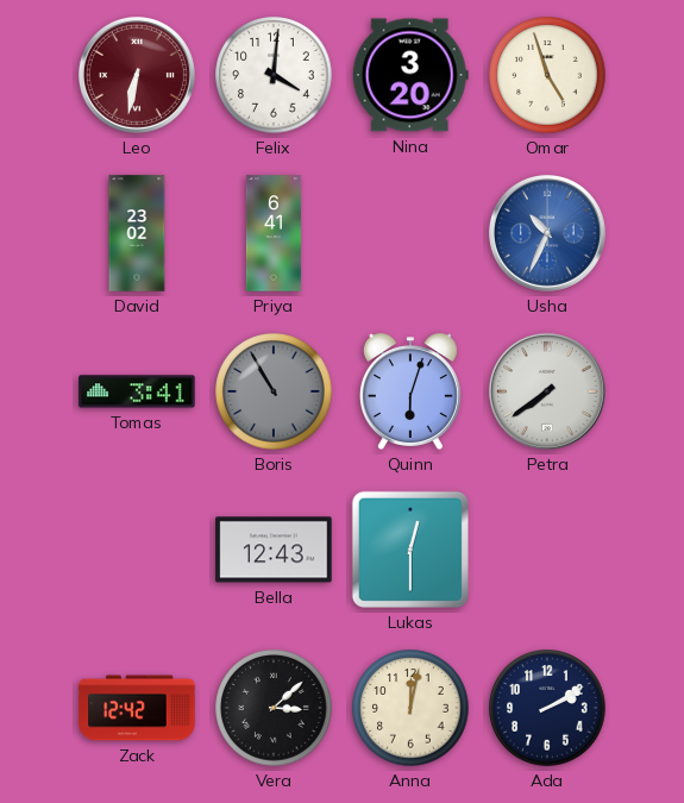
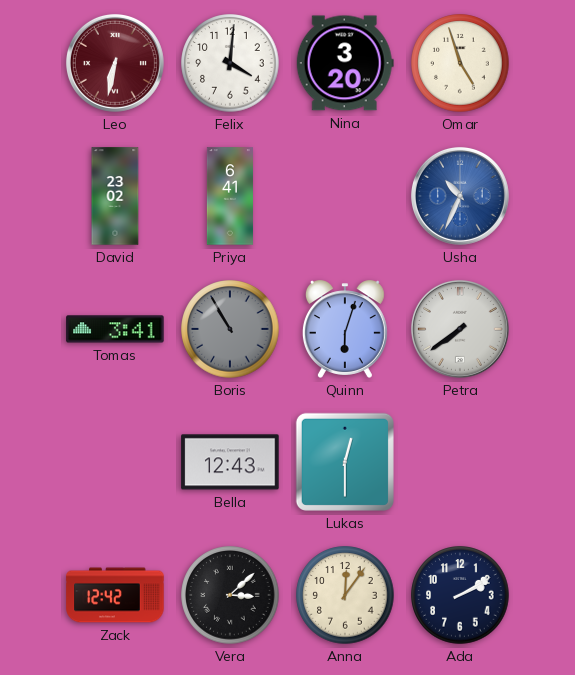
Anna: 12:02 -> 12:06 (345, 595)
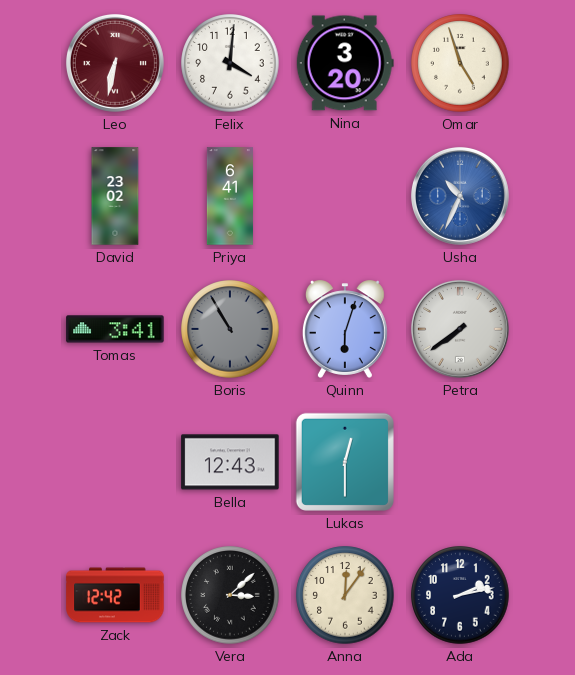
Ada: 2:10 -> 2:13 (460, 595)
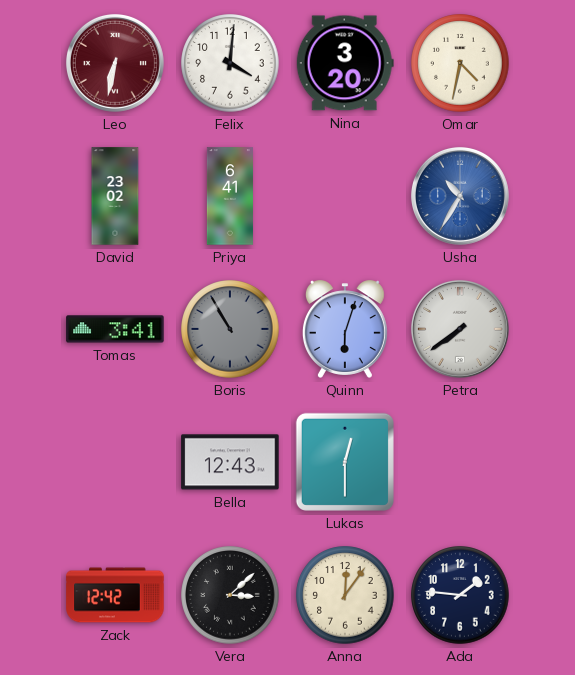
Omar: 4:57 -> 4:32 (460, 63)
Usha: 10:34 -> 10:35 (460, 196)
Ada: 2:13 -> 1:46 (460, 595)
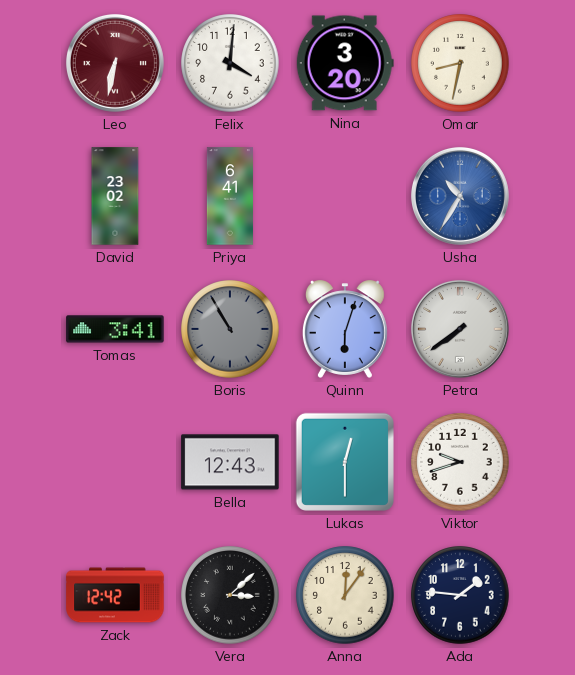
Omar: 4:32 -> 8:32 (460, 63)
Viktor: none -> 9:42 (460, 462)
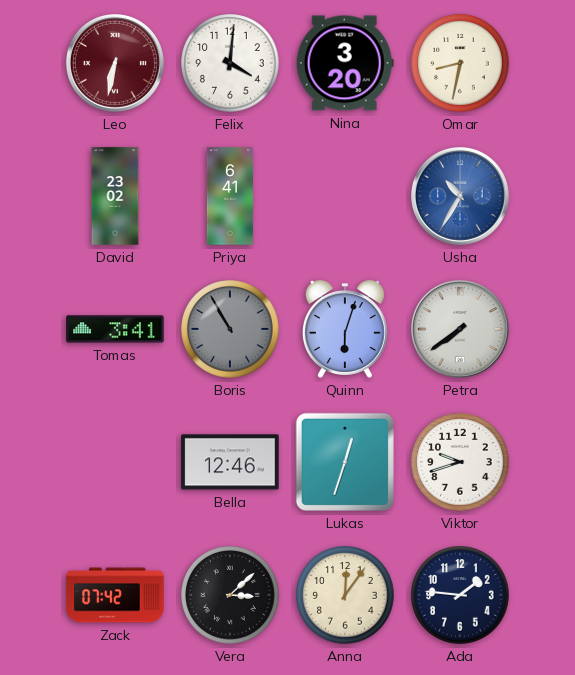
Bella: 12:43 -> 12:46 (230, 462)
Lukas: 12:30 -> 12:33 (345, 462)
Zack: 12:42 -> 07:42 (115, 595)
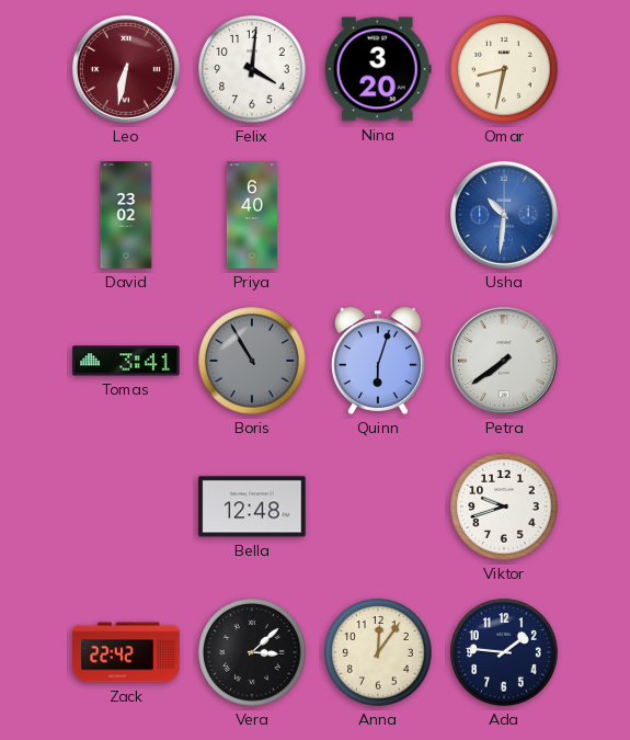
Priya: 6:41 -> 6:40 (252, 215)
Usha: 10:35 -> 10:31 (504, 215)
Bella: 12:46 -> 12:48 (252, 506)
Lukas: 12:33 -> none (345, 462)
Zack: 07:42 -> 22:42 (126, 652)
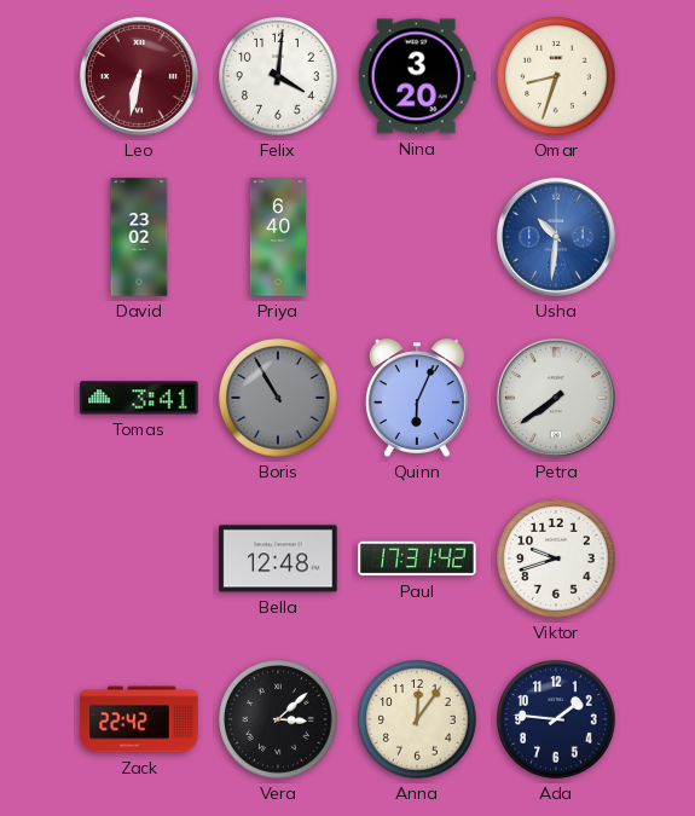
Omar: 8:32 -> 8:33 (556, 76)
Quinn: 6:03 -> 6:04 (417, 398)
Paul: none -> 17:31 (417, 559)
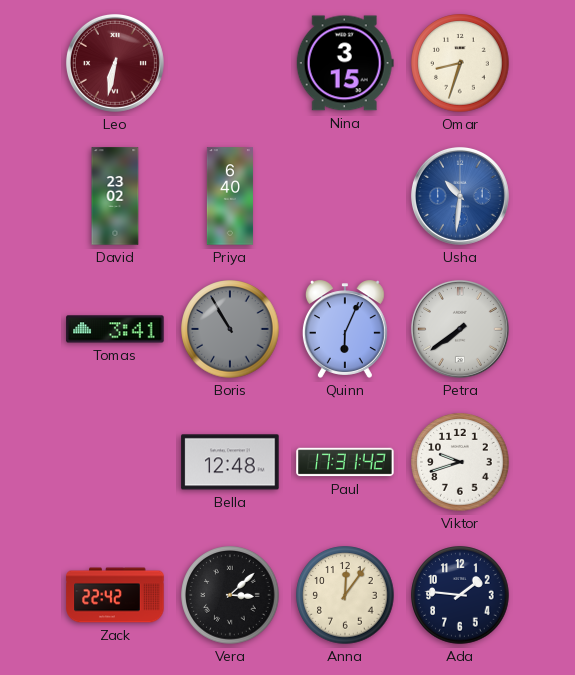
Felix: 4:01 -> none (278, 76)
Nina: 3:20 -> 3:15 (345, 63)
